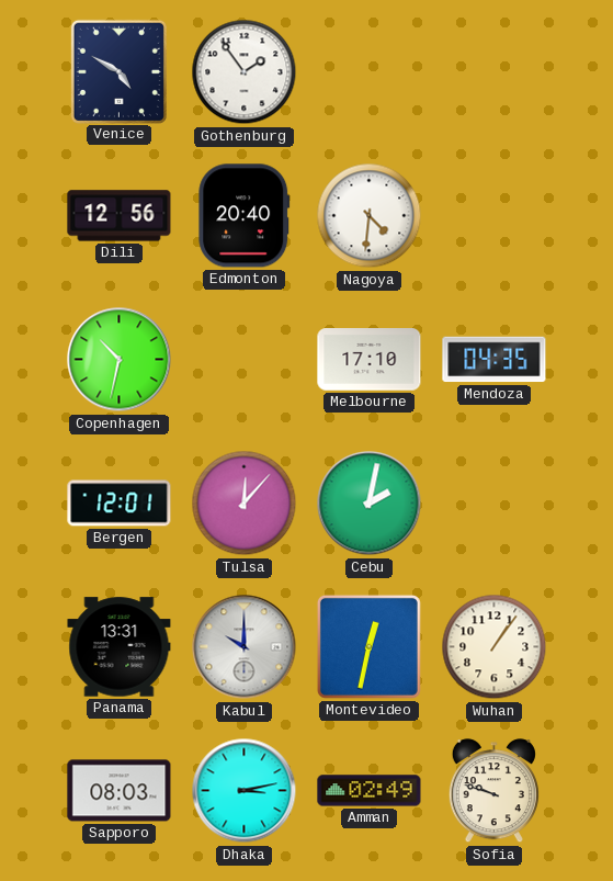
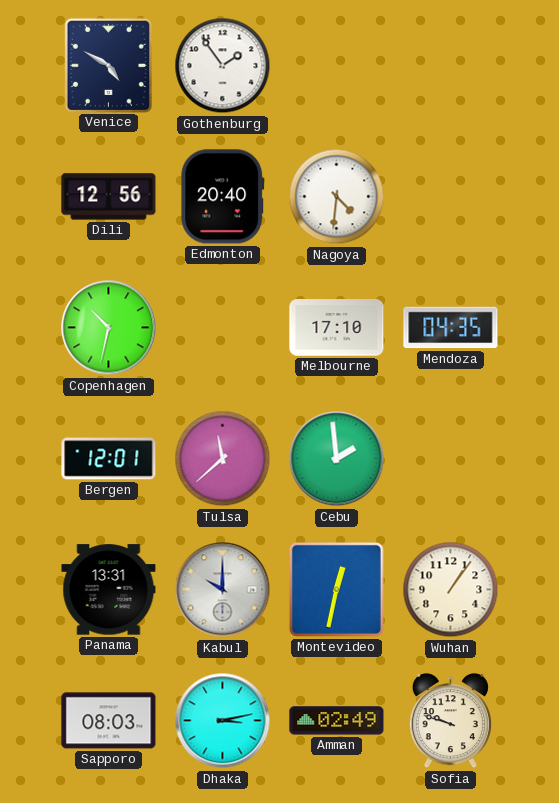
Tulsa: 12:07 -> 11:38 (223, 459)
Cebu: 2:02 -> 1:59 (337, 459)
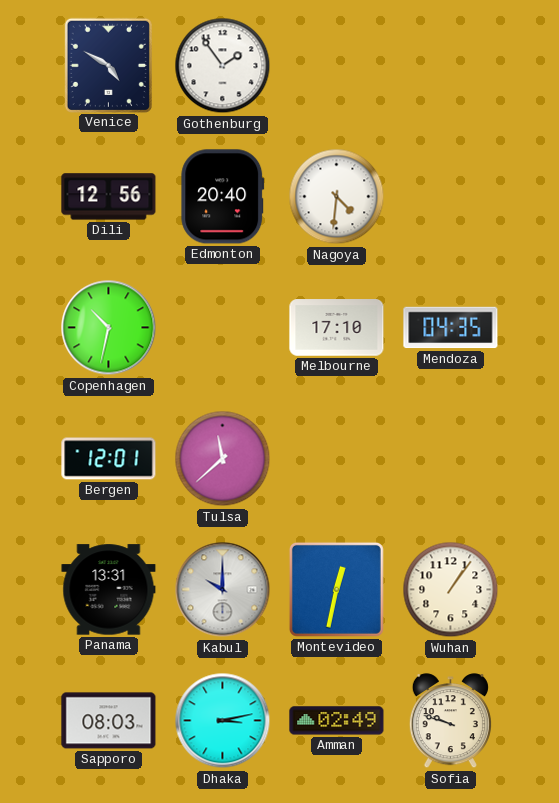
Cebu: 1:59 -> none (337, 459)
